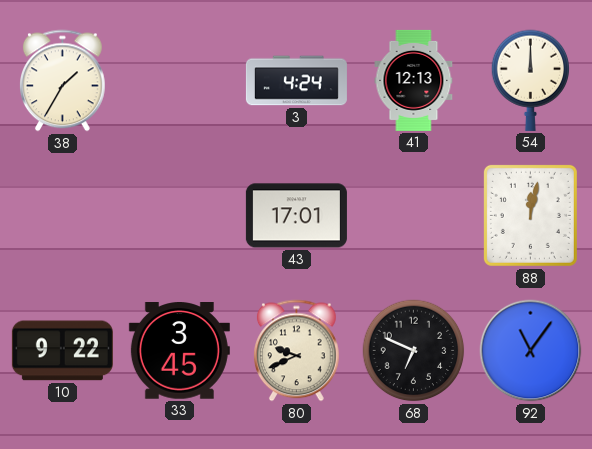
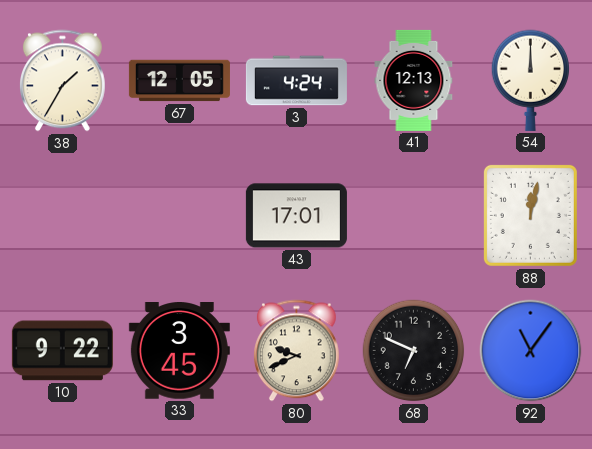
67: none -> 12:05 (179, 81)
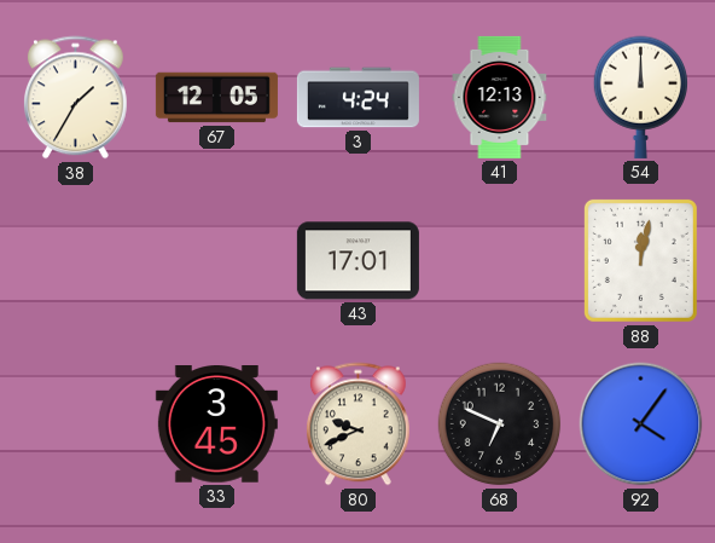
10: 9:22 -> none (62, 351)
92: 11:06 -> 4:06 (641, 424)
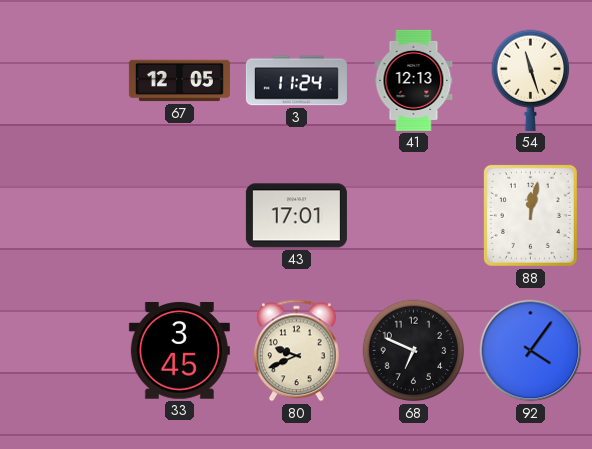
38: 1:35 -> none (76, 98)
3: 4:24 -> 11:24 (296, 81)
54: 12:00 -> 11:27 (530, 80)
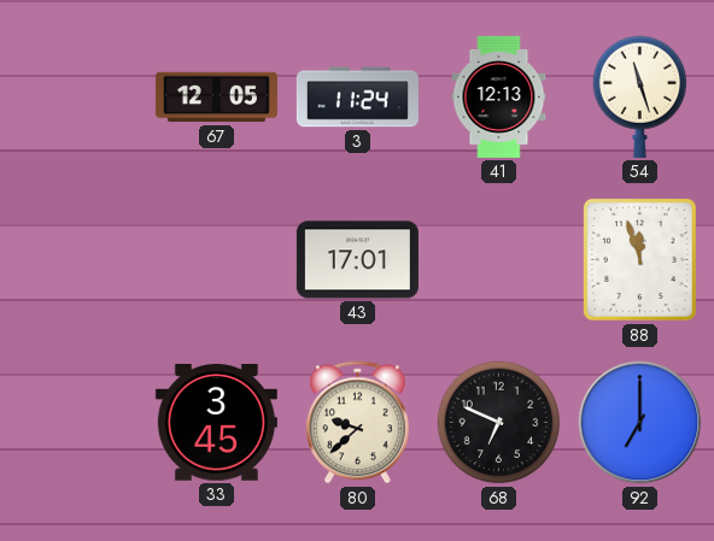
88: 12:02 -> 11:57 (639, 259)
80: 9:41 -> 9:38 (358, 423)
92: 4:06 -> 7:00 (640, 423)
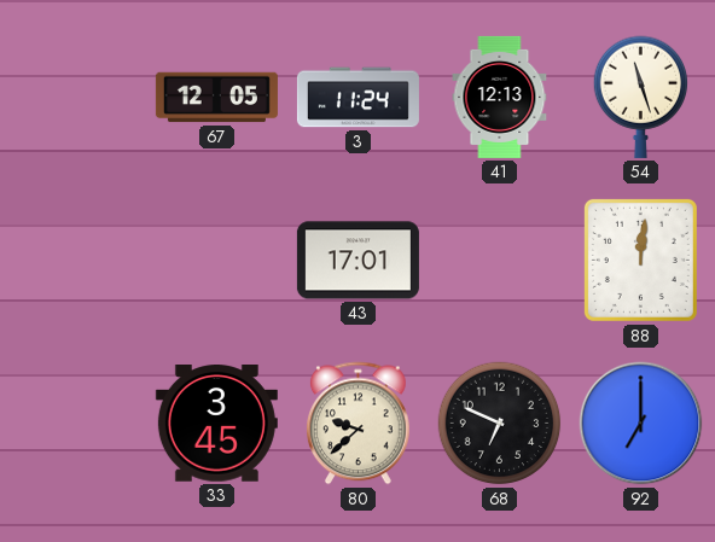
88: 11:57 -> 12:01 (640, 260)
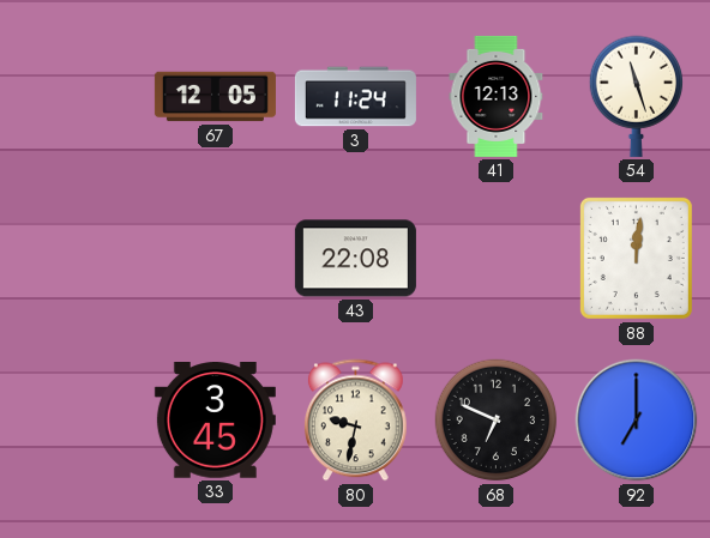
43: 17:01 -> 22:08 (355, 259)
80: 9:38 -> 9:32 (356, 421)
